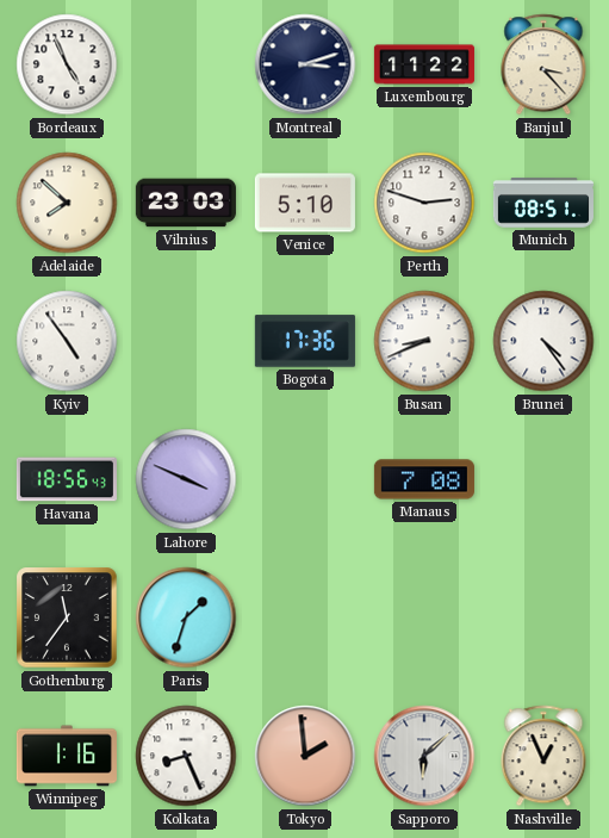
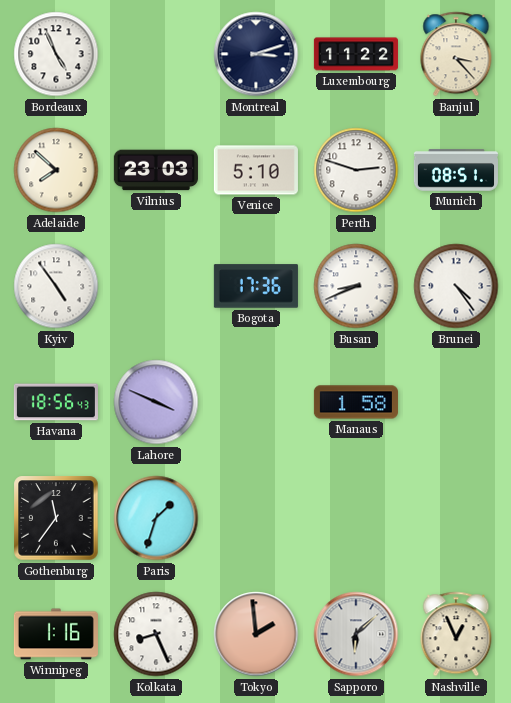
Manaus: 7:08 -> 1:58 (356, 402)
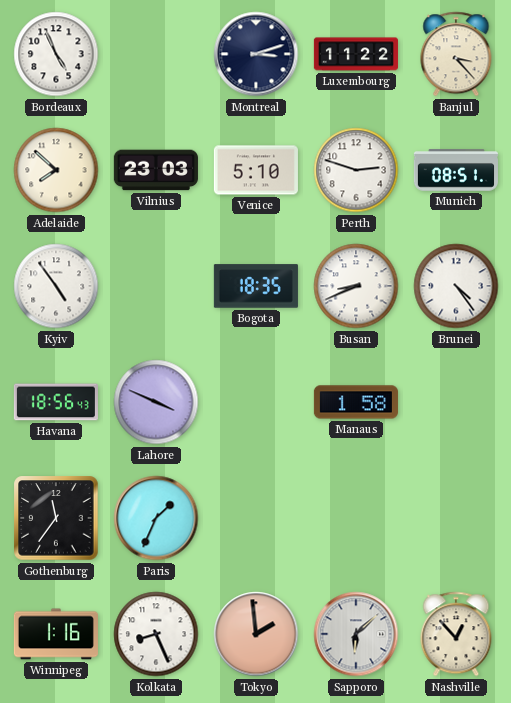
Bogota: 17:36 -> 18:35 (256, 286)
Paris: 1:33 -> 1:34 (156, 518)
Nashville: 12:56 -> 12:53 (456, 634)
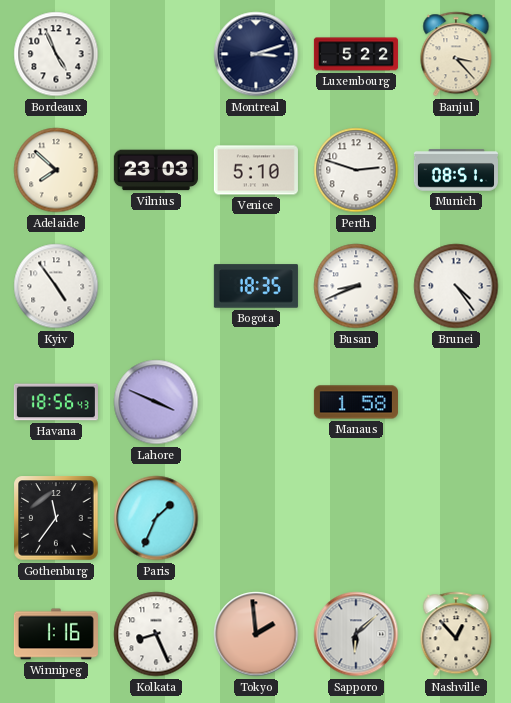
Luxembourg: 11:22 -> 5:22 (356, 54)
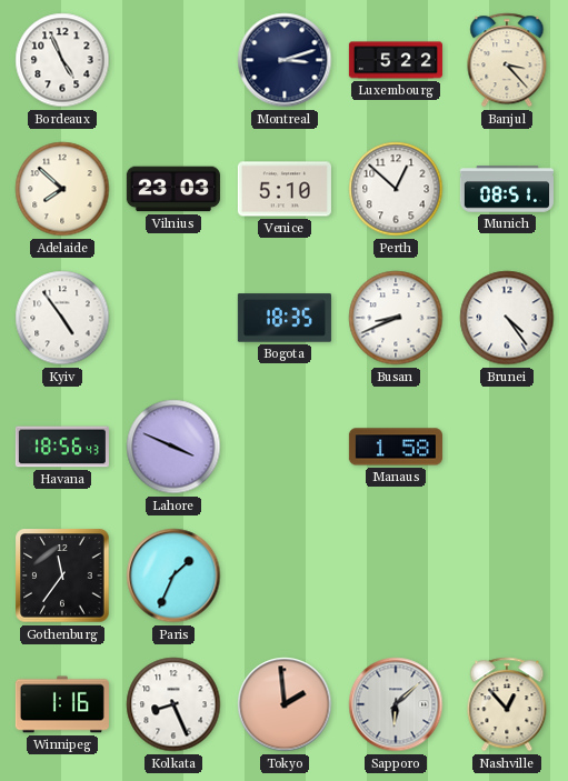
Perth: 2:48 -> 12:52 (396, 189)
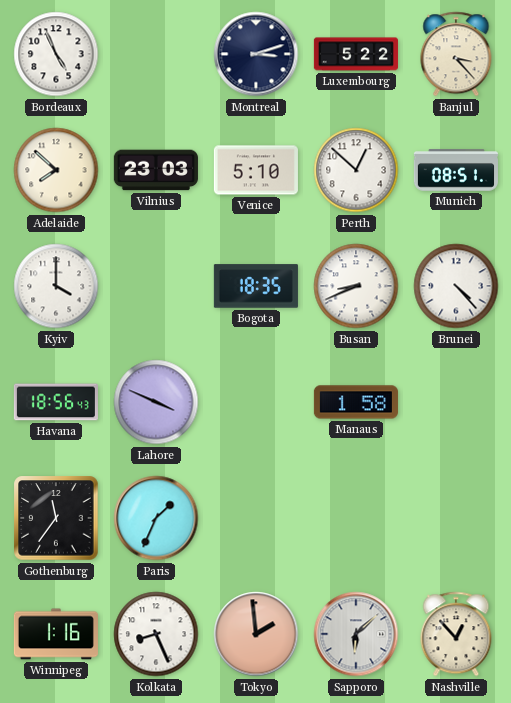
Kyiv: 4:54 -> 4:00 (56, 286)
Brunei: 4:24 -> 4:23 (456, 286)
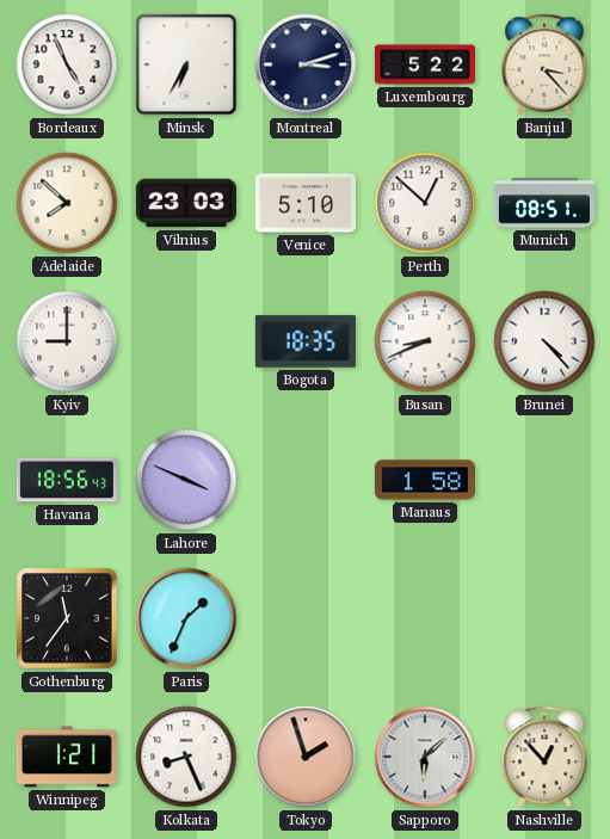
Minsk: none -> 6:35 (186, 64)
Kyiv: 4:00 -> 9:00 (67, 341)
Winnipeg: 1:16 -> 1:21 (67, 757)
Tokyo: 1:59 -> 1:57 (306, 757)
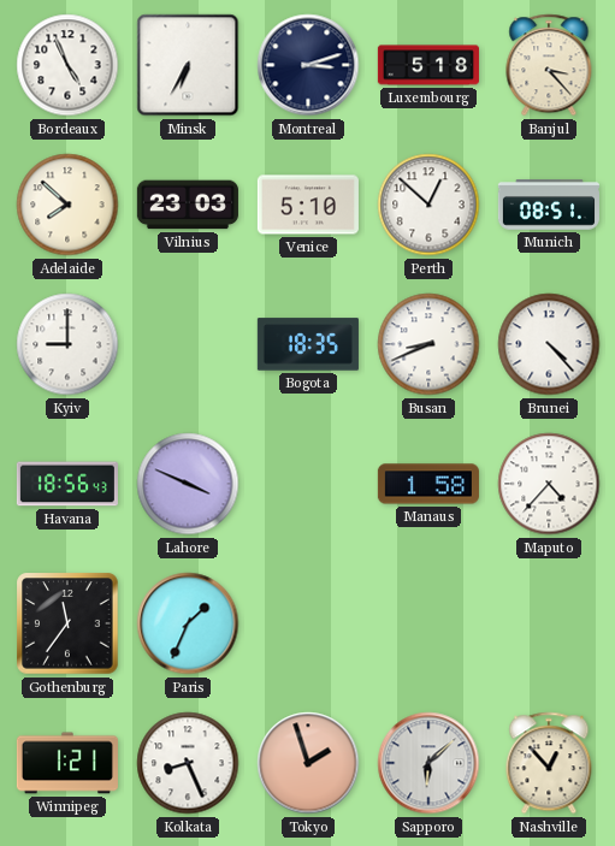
Luxembourg: 5:22 -> 5:18 (428, 65)
Maputo: none -> 4:37 (549, 484)
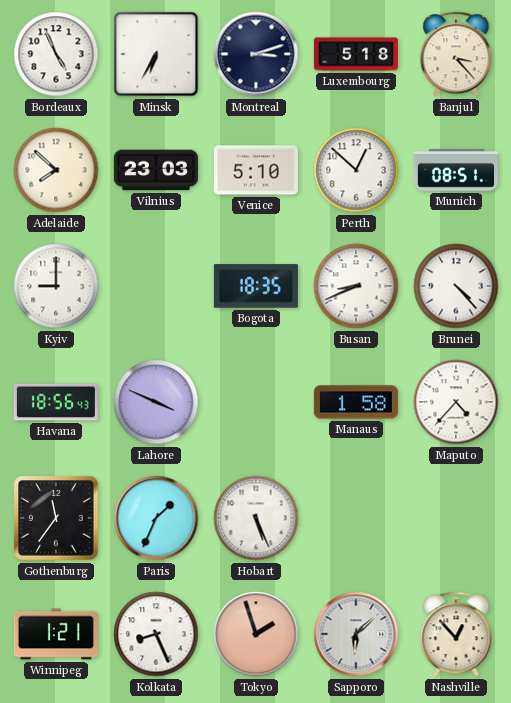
Hobart: none -> 5:26 (256, 518)
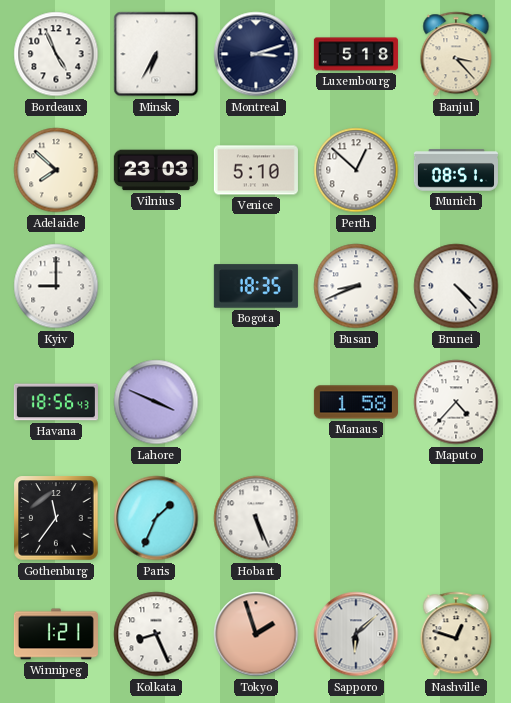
Nashville: 12:53 -> 12:48 (456, 634)
